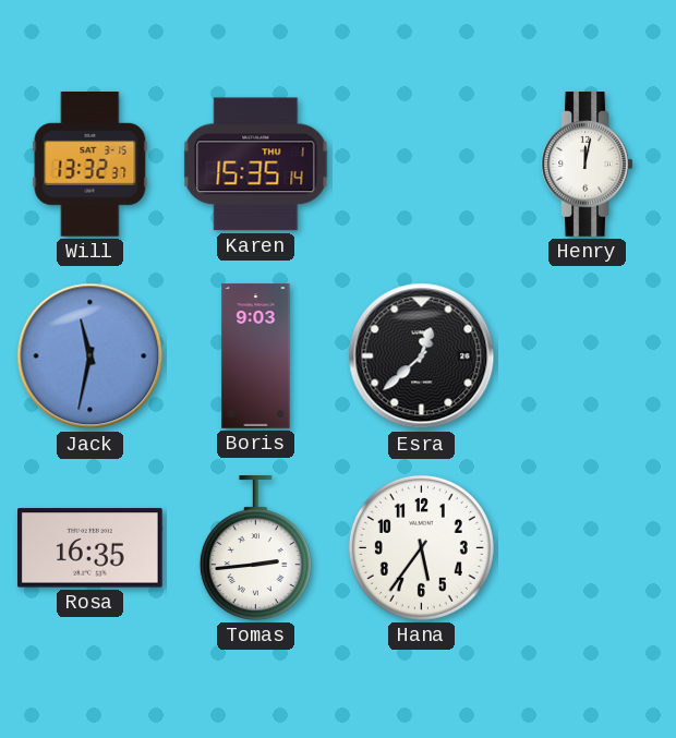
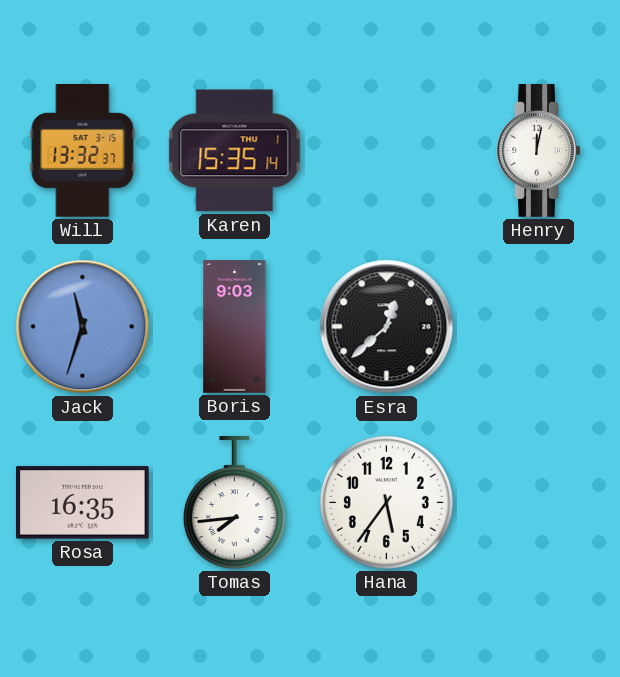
Jack: 11:32 -> 11:33 (83, 327)
Tomas: 2:44 -> 7:44 (234, 503)
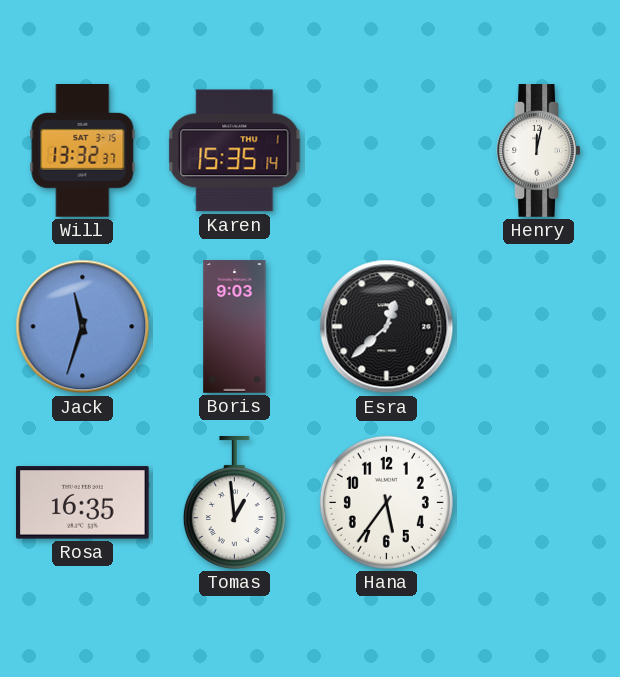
Tomas: 7:44 -> 12:59 (234, 503)
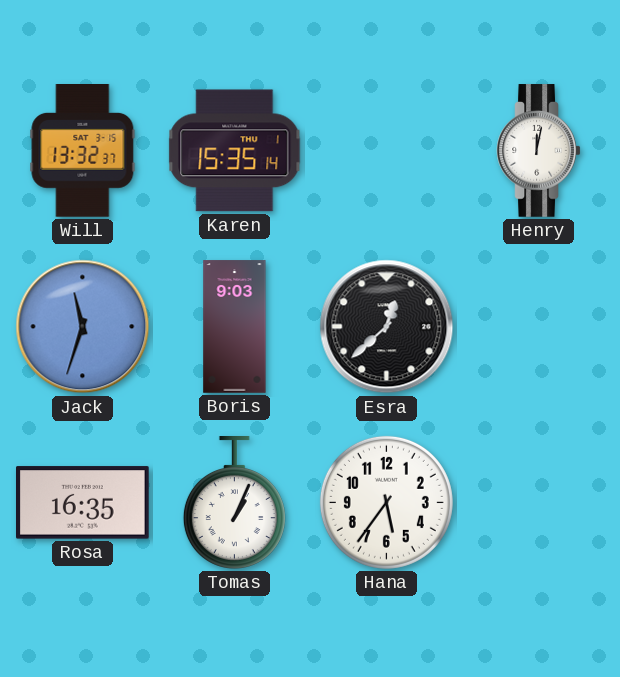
Tomas: 12:59 -> 1:04 (234, 503)
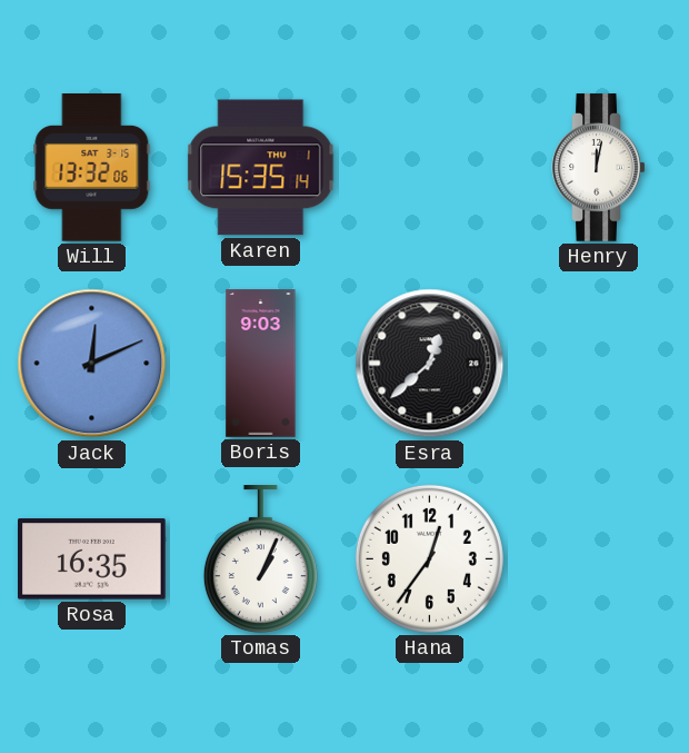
Will: 13:32:37 -> 13:32:06 (92, 168)
Jack: 11:33 -> 12:11 (92, 364)
Hana: 5:36 -> 12:36 (429, 558)
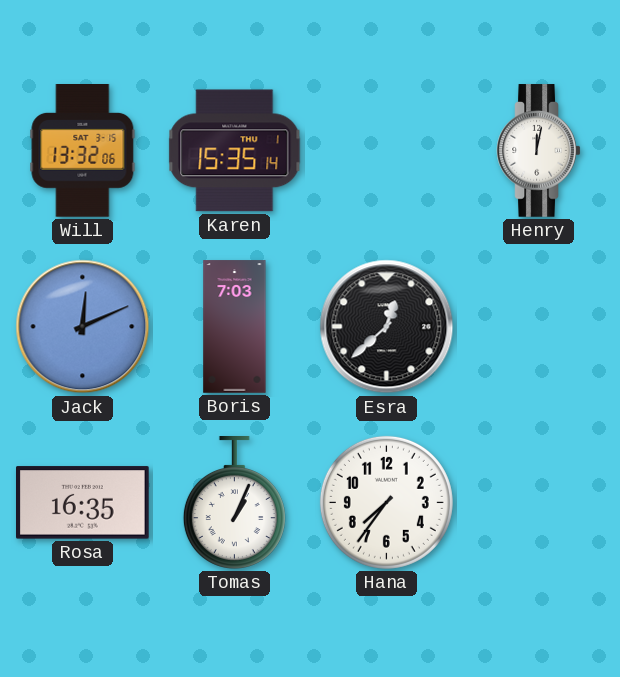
Boris: 9:03 -> 7:03 (235, 327)
Hana: 12:36 -> 7:36 (386, 502)
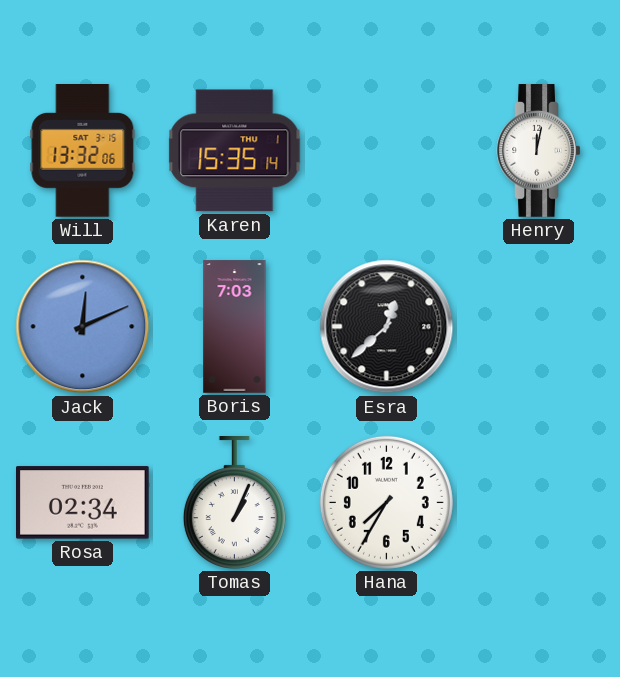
Rosa: 16:35 -> 02:34 (83, 503)
Hana: 7:36 -> 7:35 (386, 502)
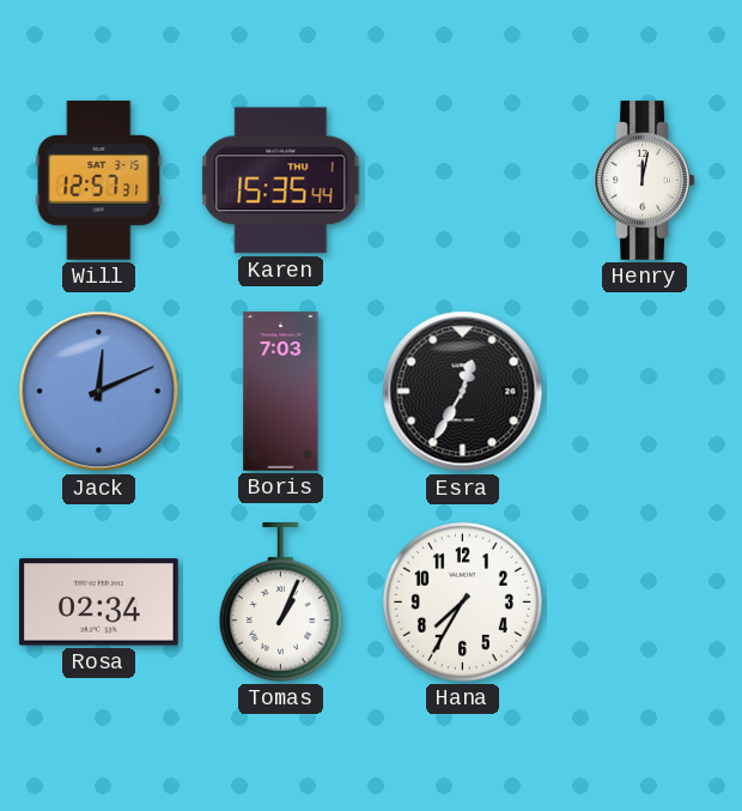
Will: 13:32 -> 12:57 (99, 181)
Karen: 15:35:14 -> 15:35:44 (281, 181)
Esra: 12:38 -> 12:35 (463, 392)
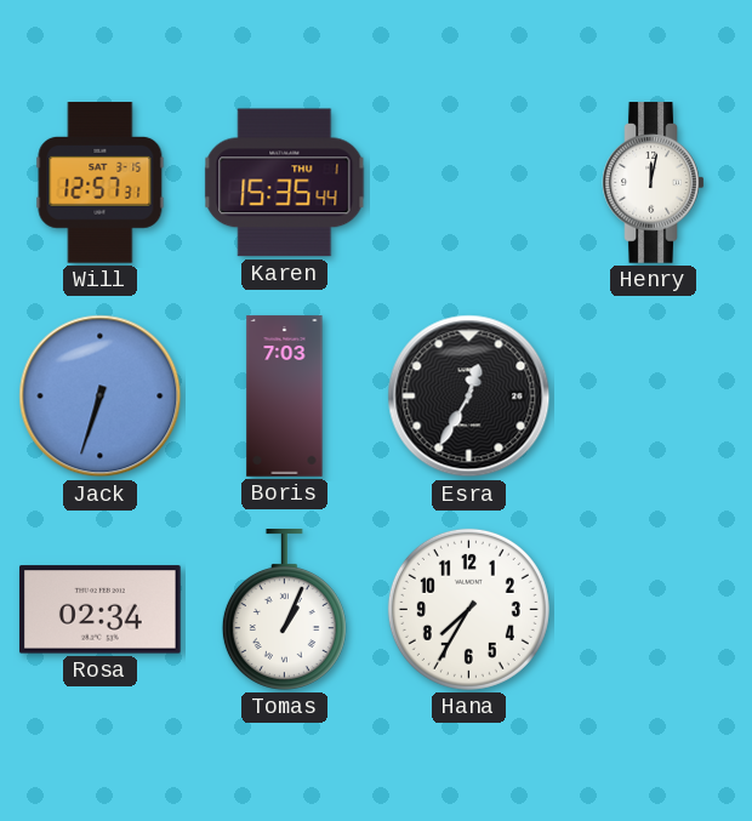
Jack: 12:11 -> 6:33 (101, 397)
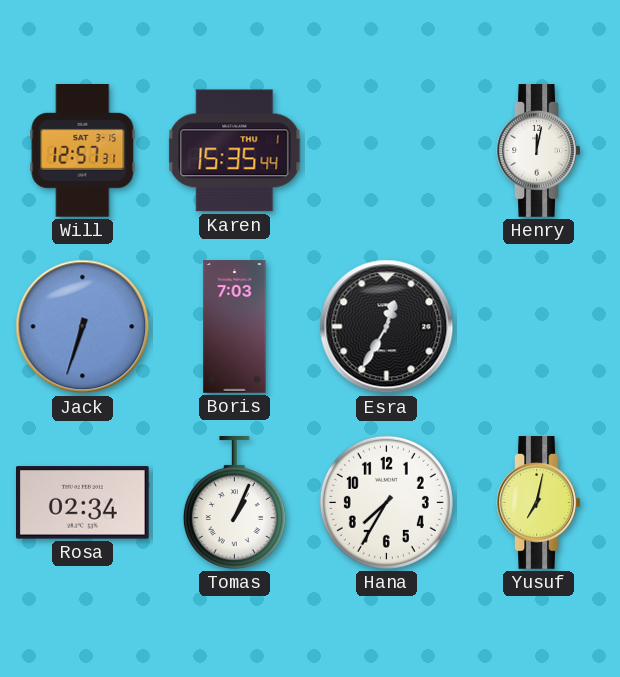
Yusuf: none -> 7:02 (539, 503)
